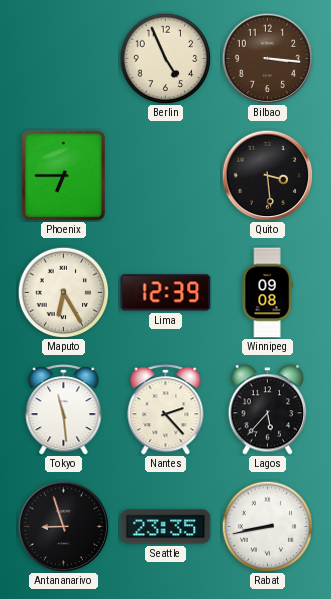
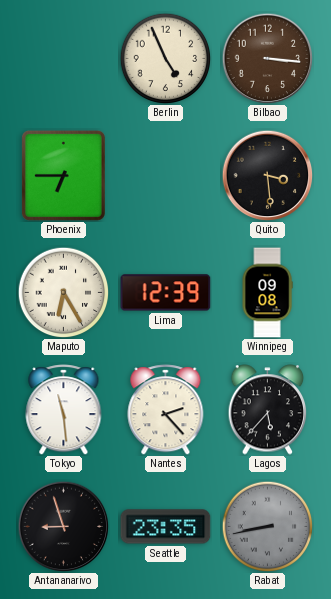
Rabat dial: white -> grey (267, 526)
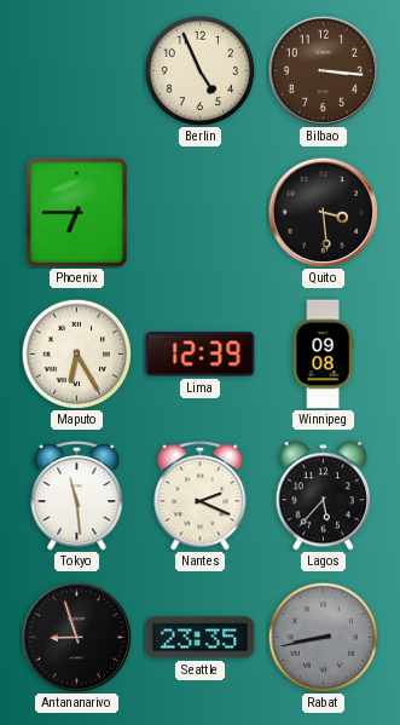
Nantes: 2:23 -> 2:19 (201, 496)
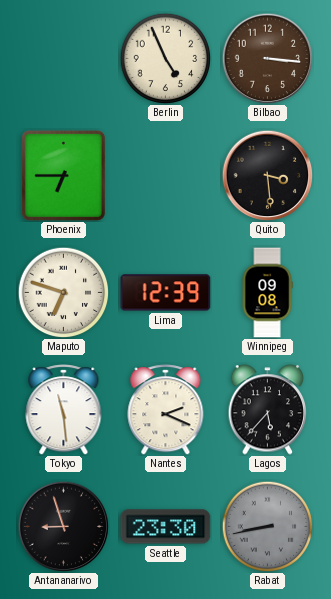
Maputo: 6:25 -> 6:48 (63, 292)
Seattle: 23:35 -> 23:30 (166, 527)
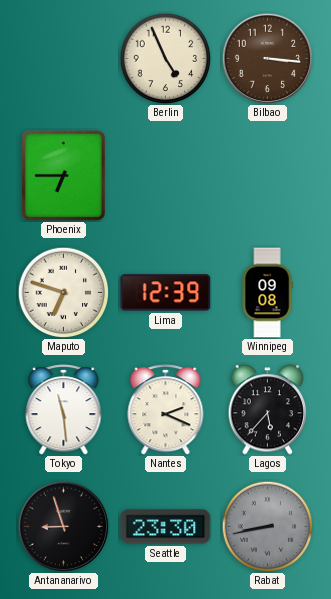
Quito: 3:29 -> none (267, 175)
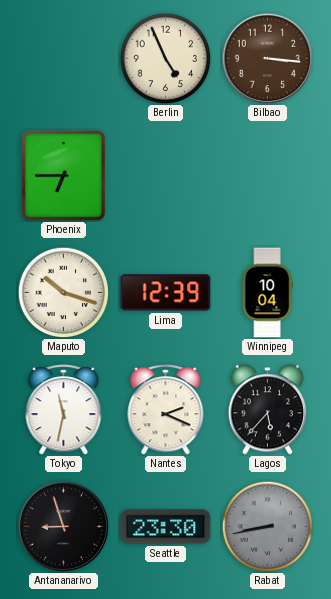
Maputo: 6:48 -> 10:18 (63, 292)
Winnipeg: 09:08 -> 10:04 (267, 293)
Tokyo: 11:29 -> 11:32 (64, 410)
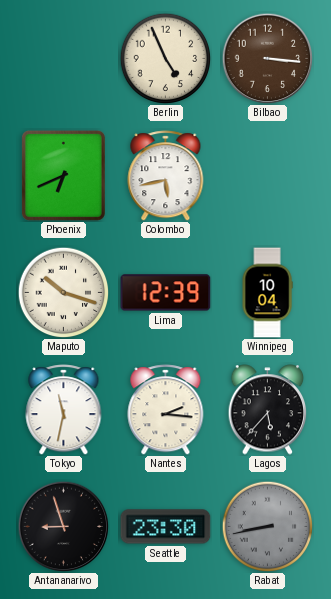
Phoenix: 6:45 -> 6:41 (63, 175)
Colombo: none -> 5:43 (166, 176)
Nantes: 2:19 -> 2:16 (166, 410)
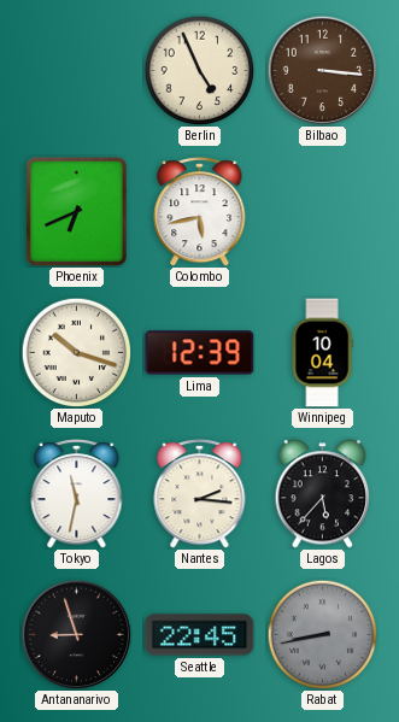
Seattle: 23:30 -> 22:45 (200, 635)
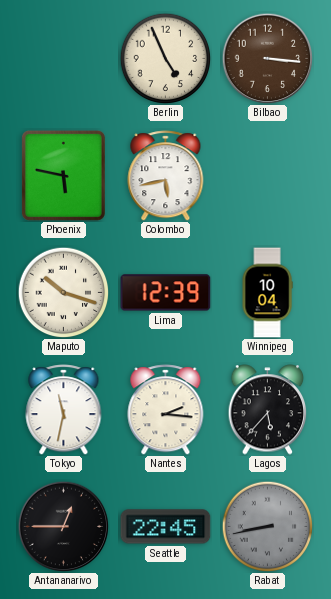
Phoenix: 6:41 -> 5:47 (63, 175)
Antananarivo: 8:57 -> 12:45 (63, 526)
